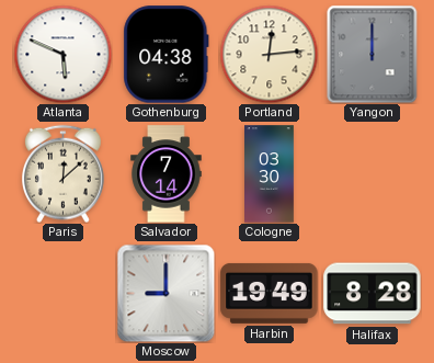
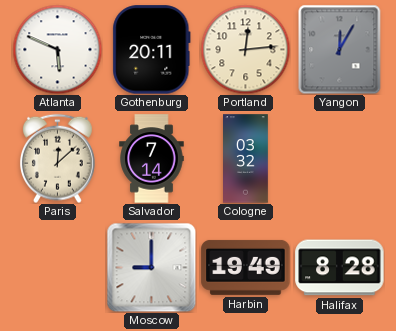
Gothenburg: 04:38 -> 20:11 (152, 50)
Yangon: 12:00 -> 12:05 (340, 49)
Cologne: 03:30 -> 03:32 (246, 159)
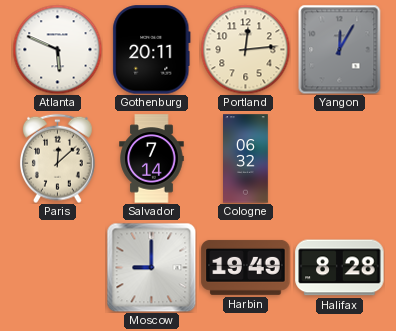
Cologne: 03:32 -> 06:32 (246, 159)
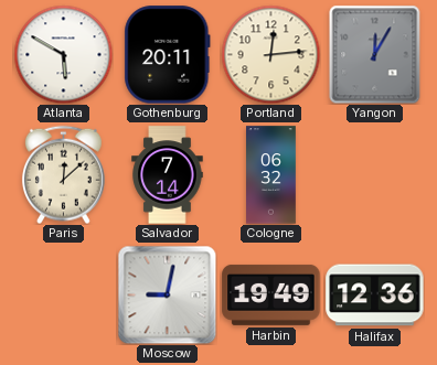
Atlanta: 5:49 -> 5:50 (63, 54)
Moscow: 9:00 -> 9:02 (167, 294)
Halifax: 8:28 -> 12:36 (375, 296)
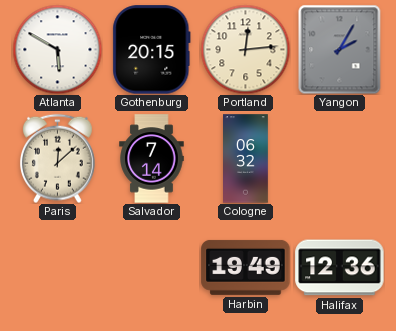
Gothenburg: 20:11 -> 20:15 (152, 50)
Yangon: 12:05 -> 2:05 (340, 49)
Moscow: 9:02 -> none (167, 294)
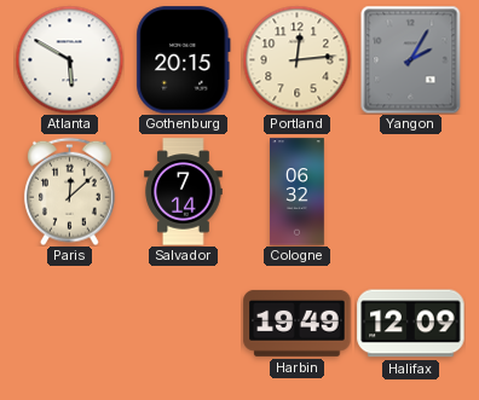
Halifax: 12:36 -> 12:09 (411, 324)
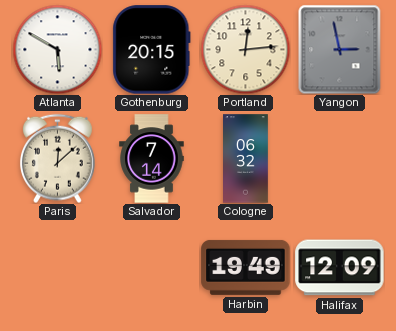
Yangon: 2:05 -> 2:58 (340, 49)
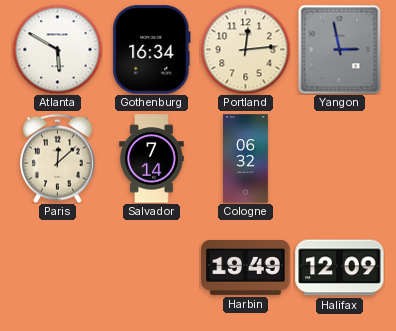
Gothenburg: 20:15 -> 16:34 (152, 50)
